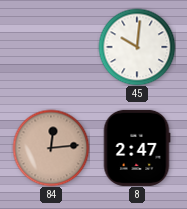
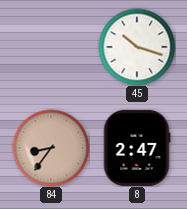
45: 10:01 -> 10:18 (137, 47)
84: 12:14 -> 8:36 (51, 148)
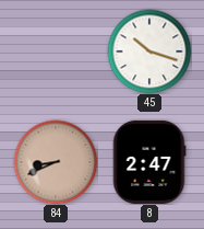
84: 8:36 -> 8:41 (56, 162)
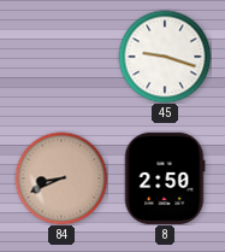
45: 10:18 -> 9:18 (165, 57)
8: 2:47 -> 2:50 (165, 178)
